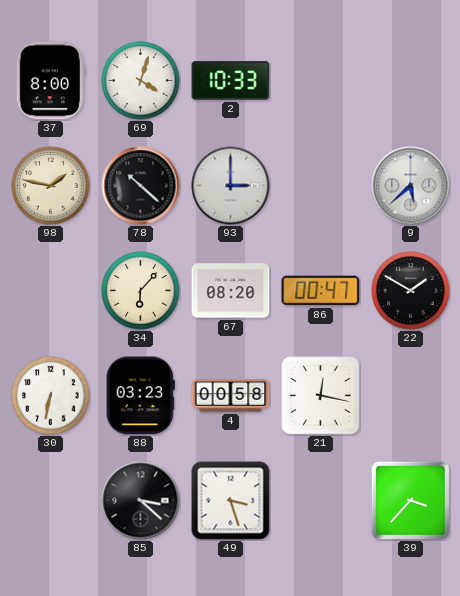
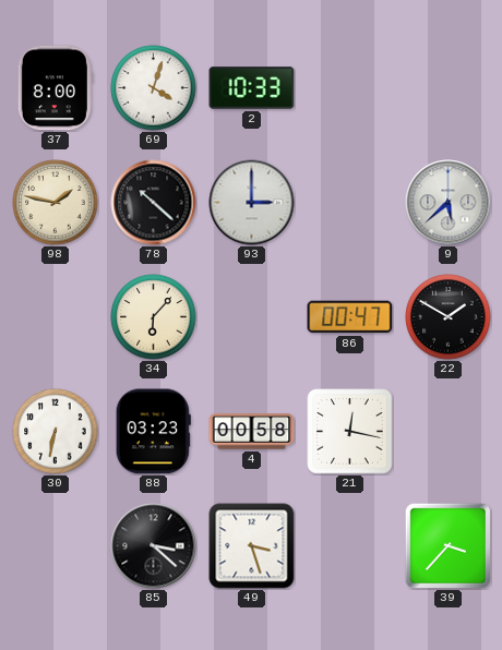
67: 08:20 -> none (231, 291)
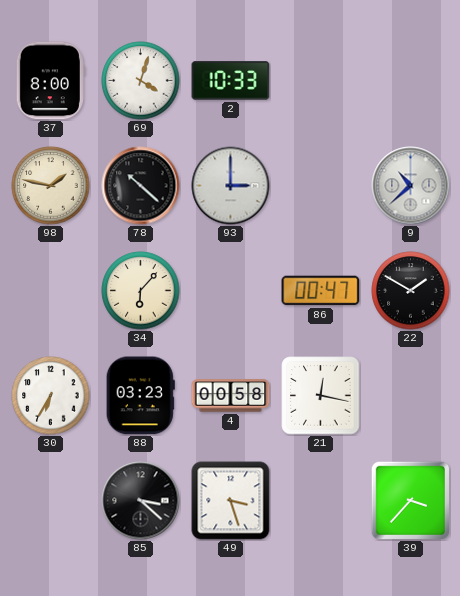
9: 5:38 -> 10:38 (411, 186)
30: 6:32 -> 6:35 (51, 396)
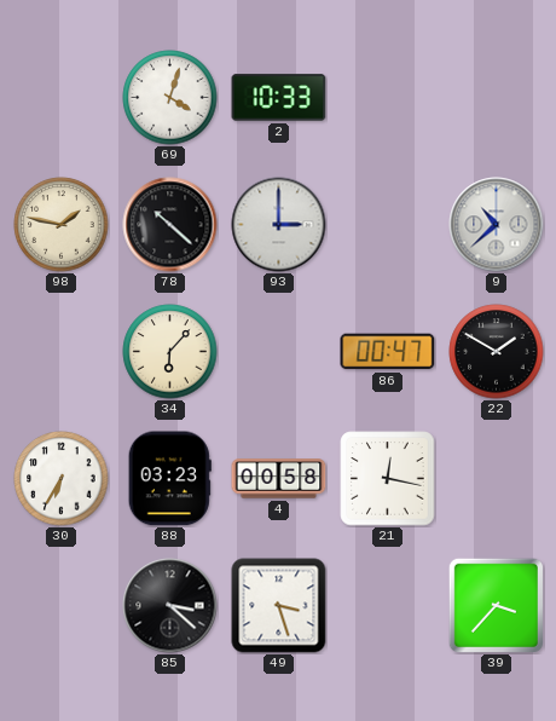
37: 8:00 -> none (50, 81)
